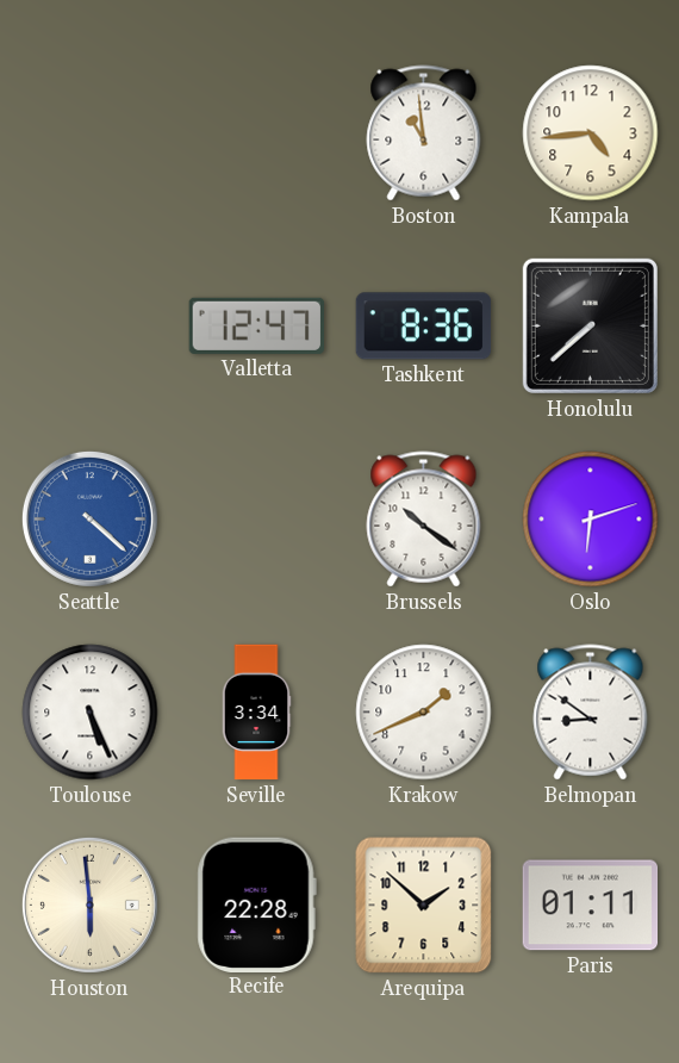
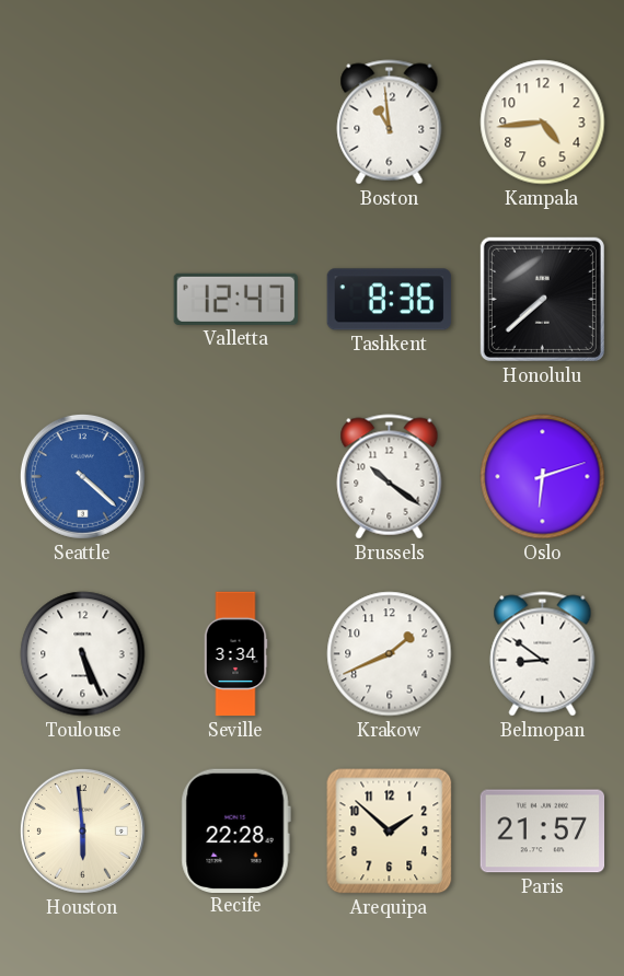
Paris: 01:11 -> 21:57 (543, 832)
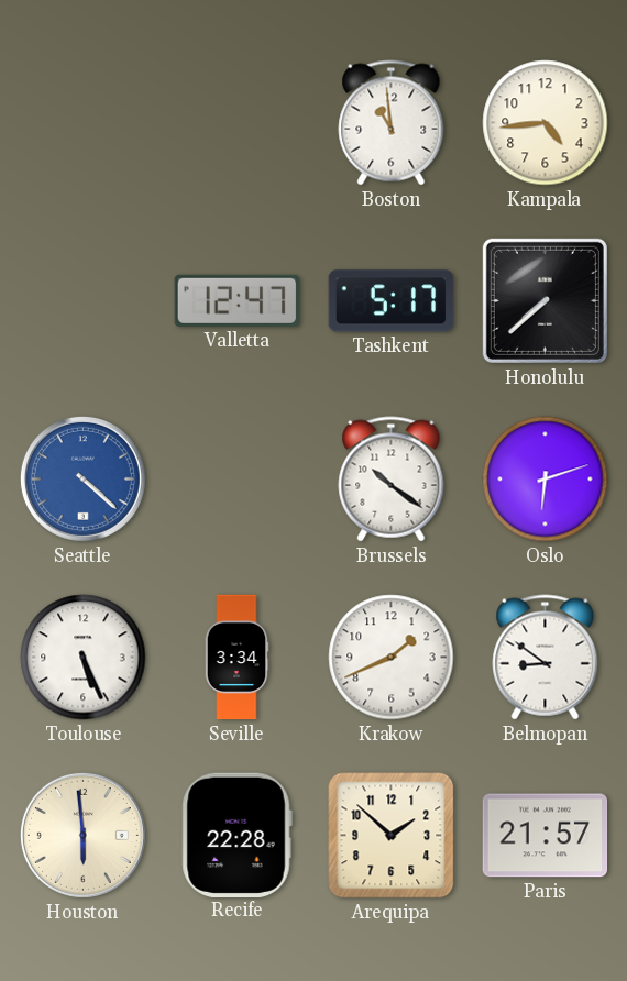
Tashkent: 8:36 -> 5:17 (392, 301)
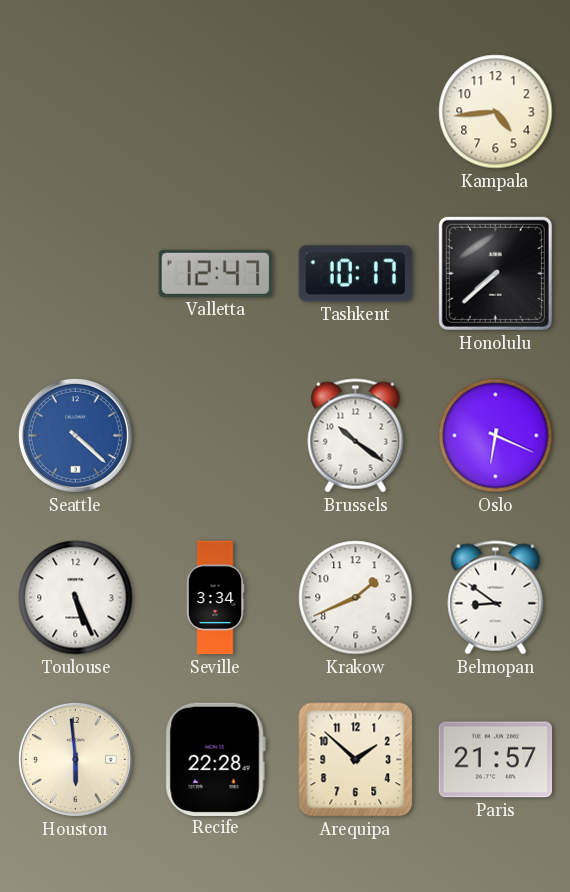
Boston: 10:59 -> none (392, 123)
Tashkent: 5:17 -> 10:17 (356, 274)
Oslo: 6:12 -> 6:19 (496, 436)
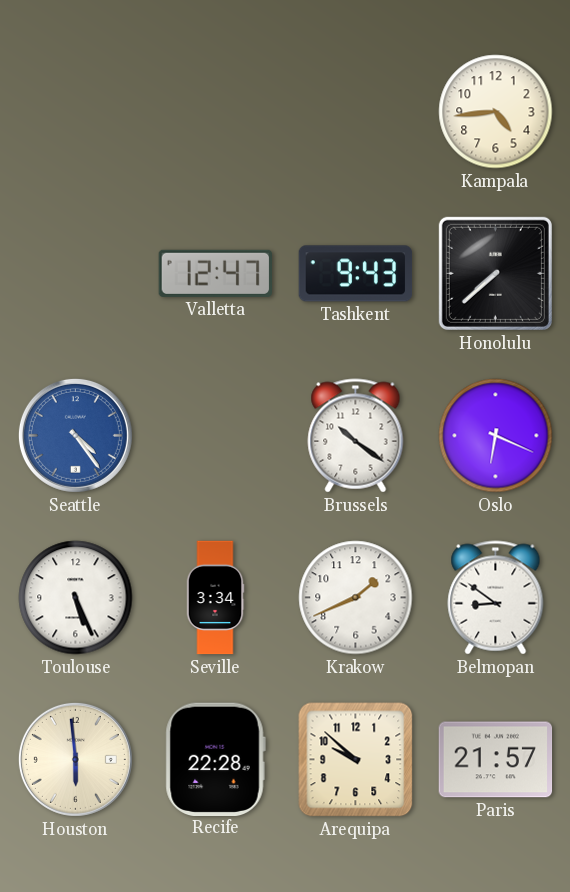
Tashkent: 10:17 -> 9:43 (356, 274)
Seattle: 4:22 -> 4:24 (75, 435)
Arequipa: 1:52 -> 9:52 (356, 760)
